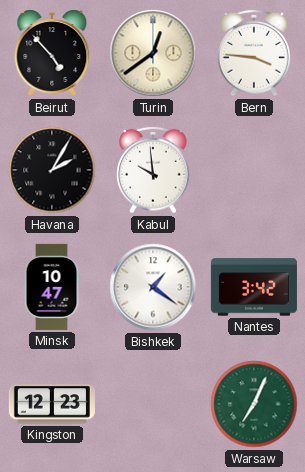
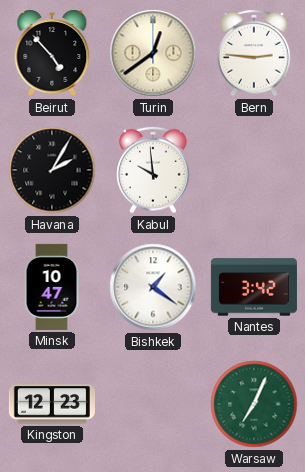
Bern: 3:46 -> 2:46 (254, 53)
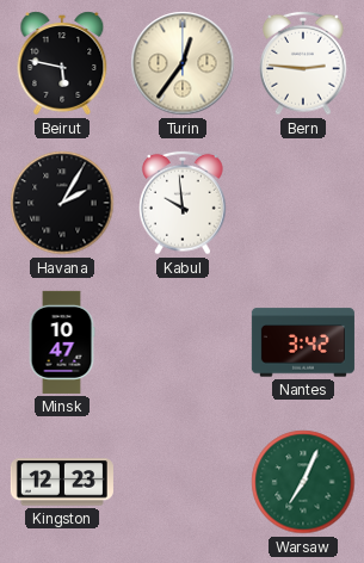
Beirut: 4:53 -> 5:47 (62, 63)
Turin: 12:39 -> 12:36 (183, 63)
Bishkek: 1:21 -> none (153, 287)
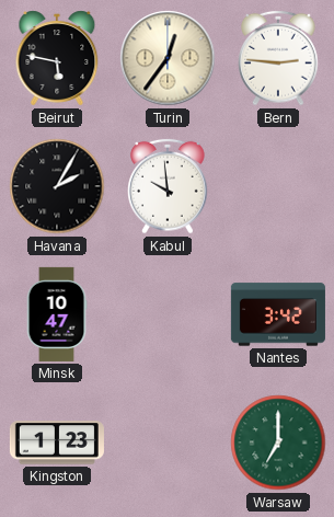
Kingston: 12:23 -> 1:23 (57, 443)
Warsaw: 7:04 -> 7:00 (278, 443)
